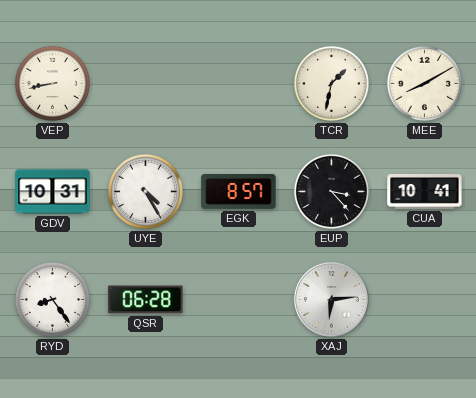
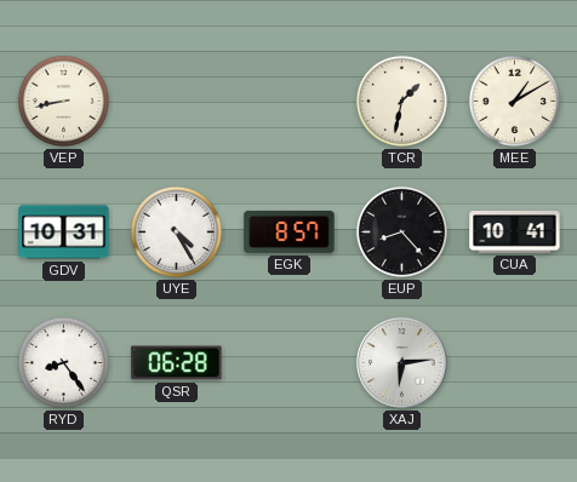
MEE: 8:10 -> 1:10 (514, 101)
EUP: 3:23 -> 8:23 (401, 231)
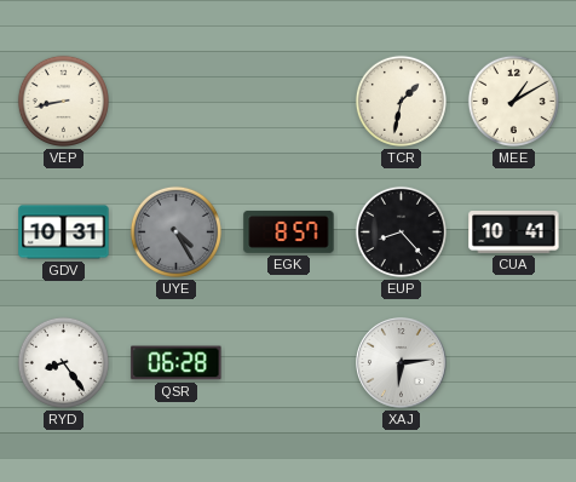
UYE dial: white -> grey (175, 231)
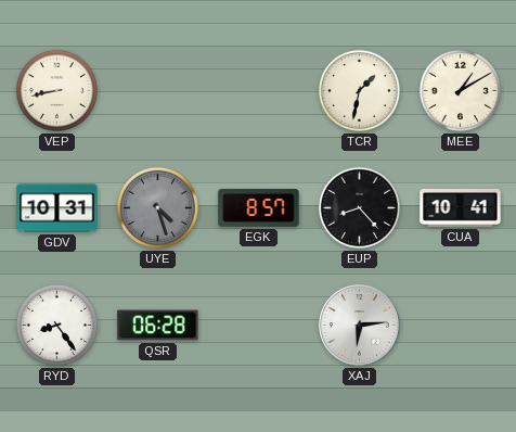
UYE: 4:25 -> 4:27 (157, 207)
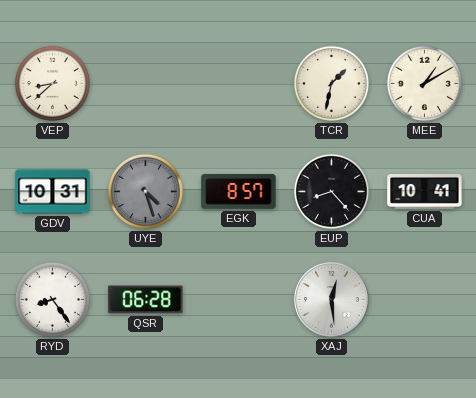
VEP: 8:43 -> 8:38 (52, 83)
XAJ: 6:14 -> 12:29 (332, 300)
